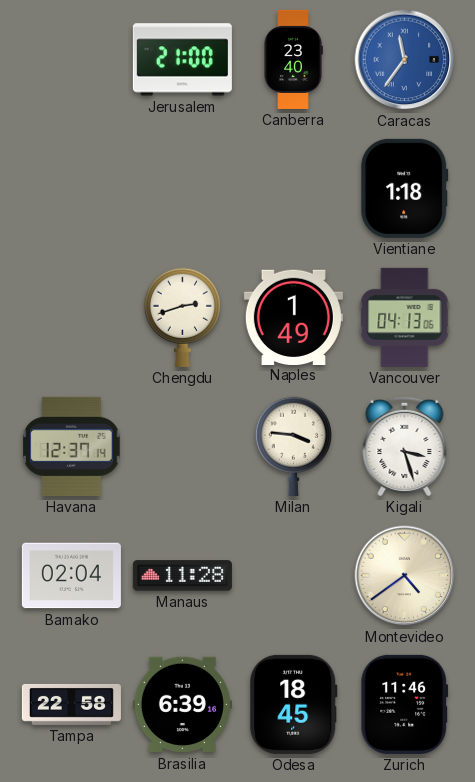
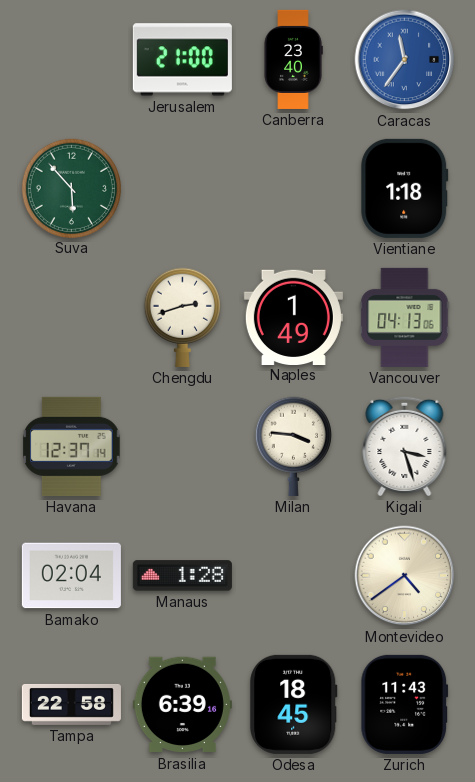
Suva: none -> 5:53 (71, 188)
Manaus: 11:28 -> 1:28 (182, 576)
Zurich: 11:46 -> 11:43 (405, 704)
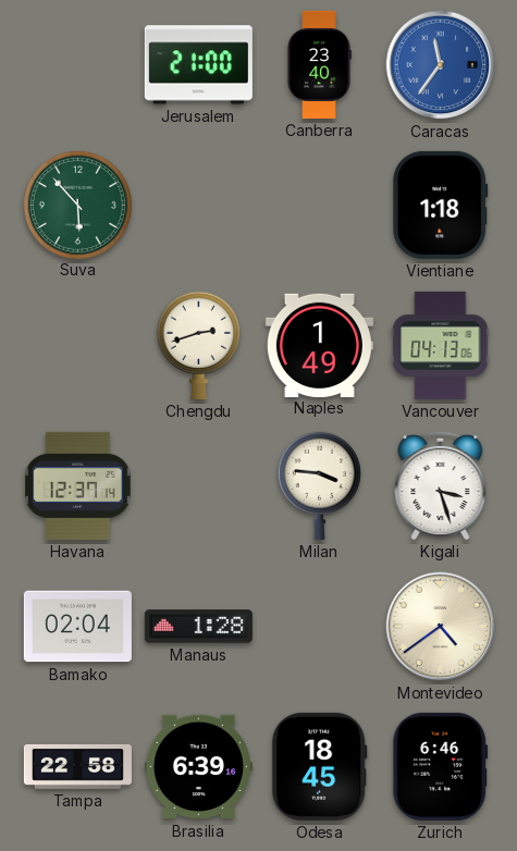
Zurich: 11:43 -> 6:46 (441, 766)
